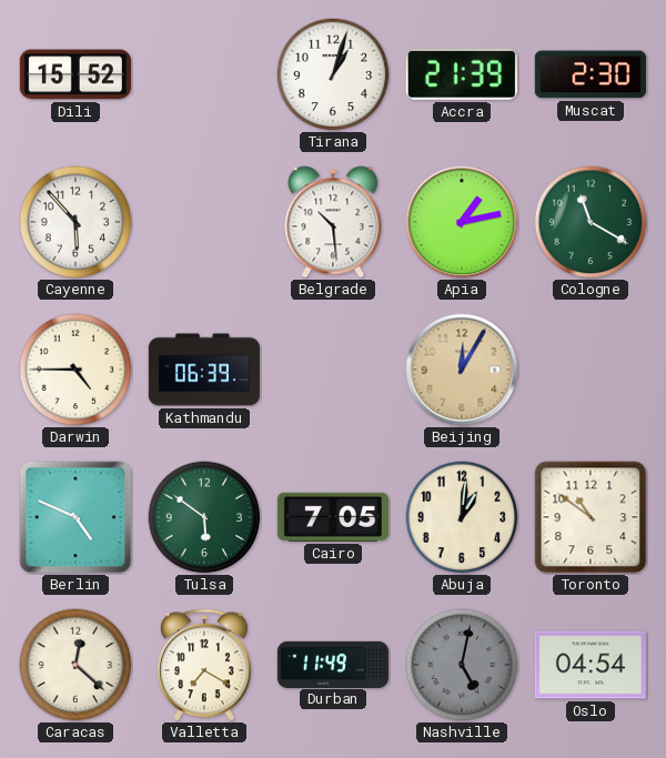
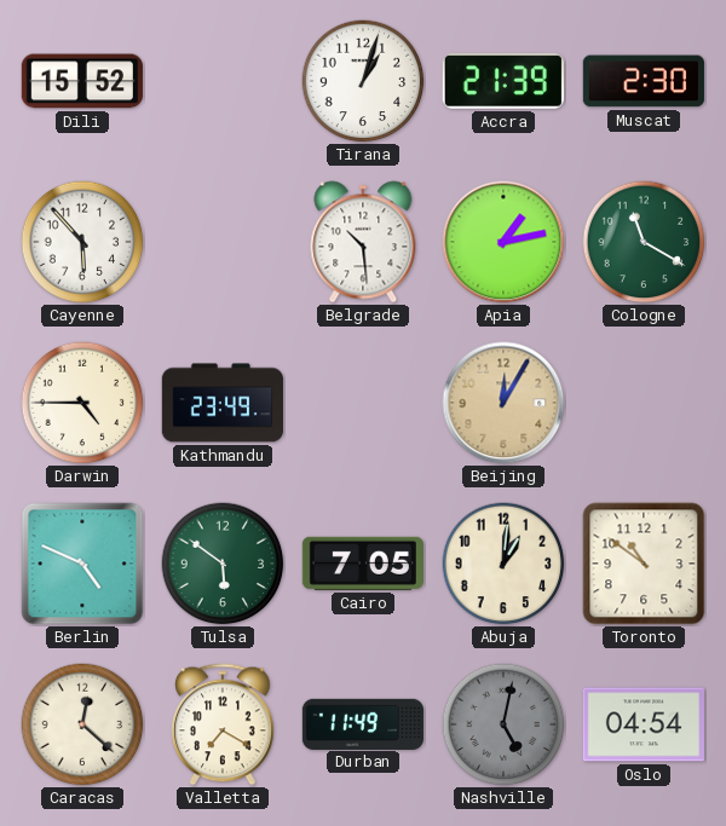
Kathmandu: 06:39 -> 23:49 (223, 403)
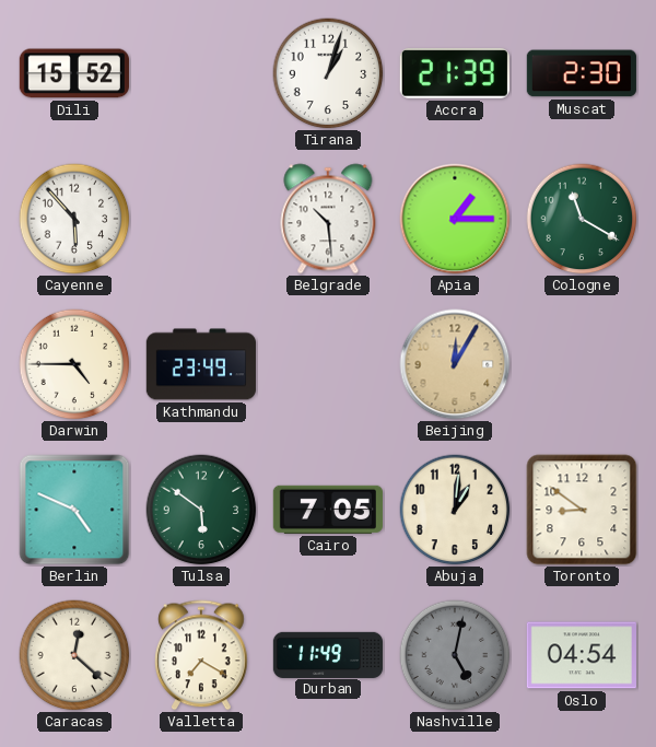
Apia: 1:13 -> 1:15 (455, 219)
Toronto: 10:51 -> 8:51 (582, 510)
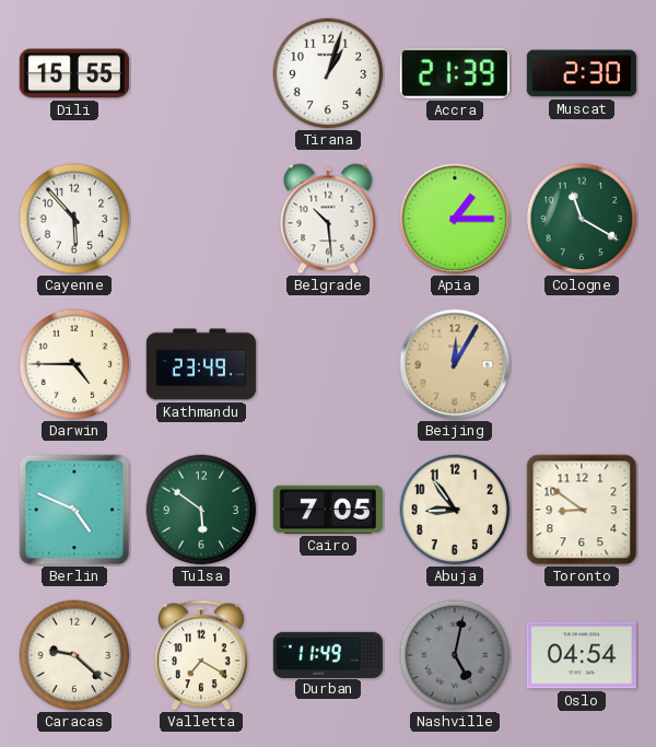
Dili: 15:52 -> 15:55 (74, 73)
Abuja: 1:01 -> 8:54 (455, 510)
Caracas: 12:22 -> 9:22 (74, 655)
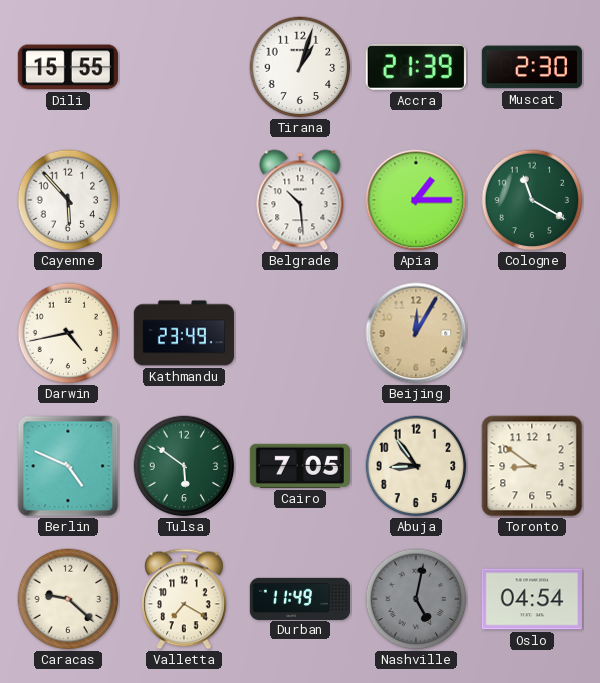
Darwin: 4:45 -> 4:43 (68, 333)
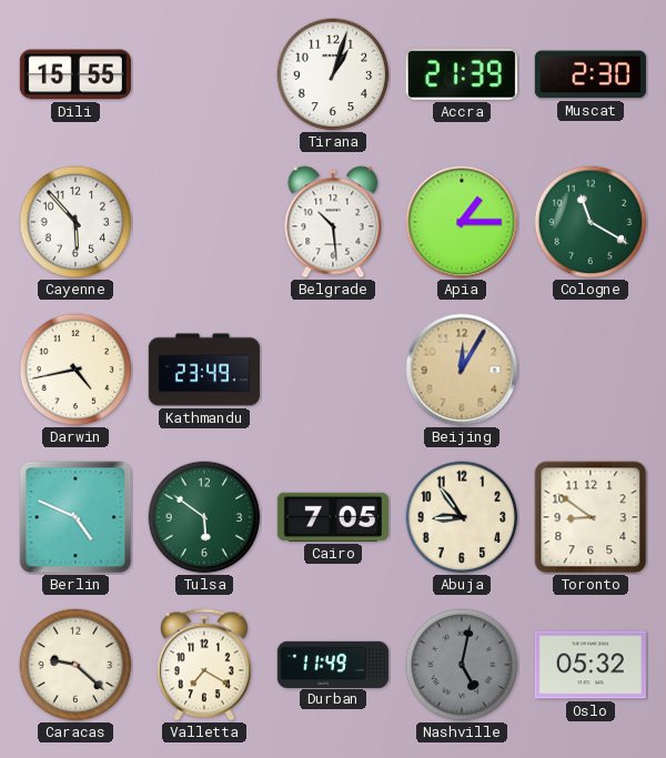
Oslo: 04:54 -> 05:32 (591, 665)
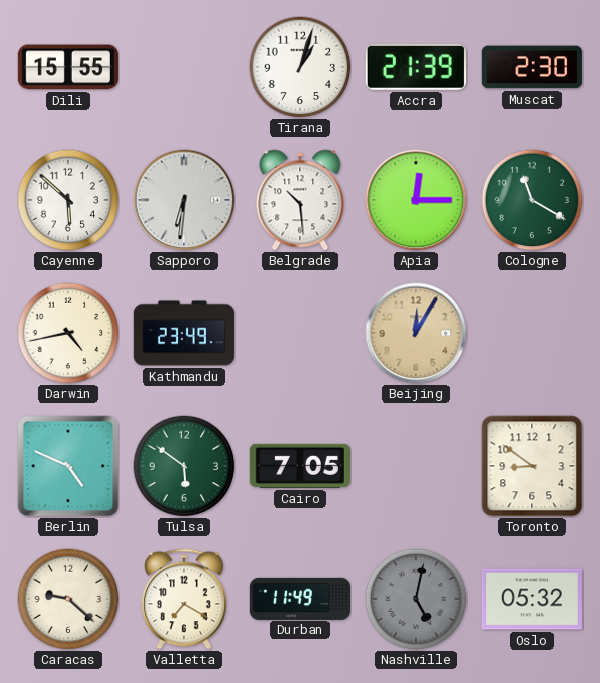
Cayenne: 5:53 -> 5:52 (68, 200)
Sapporo: none -> 6:31 (184, 200)
Apia: 1:15 -> 12:15 (416, 200)
Abuja: 8:54 -> none (462, 517)
